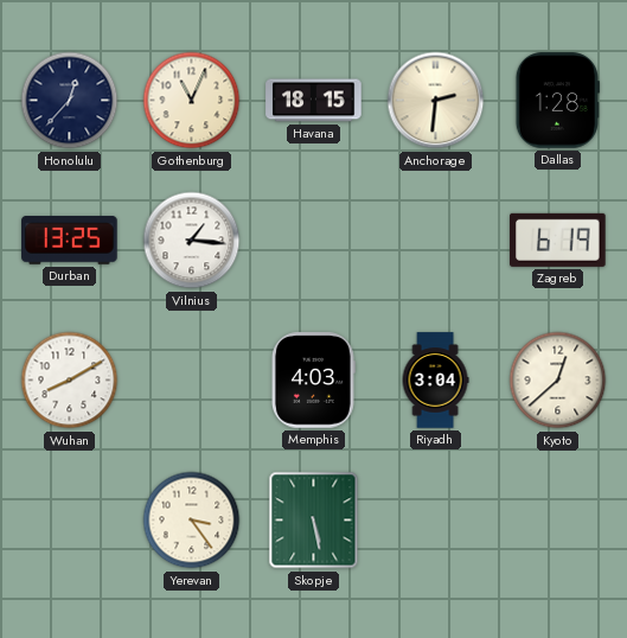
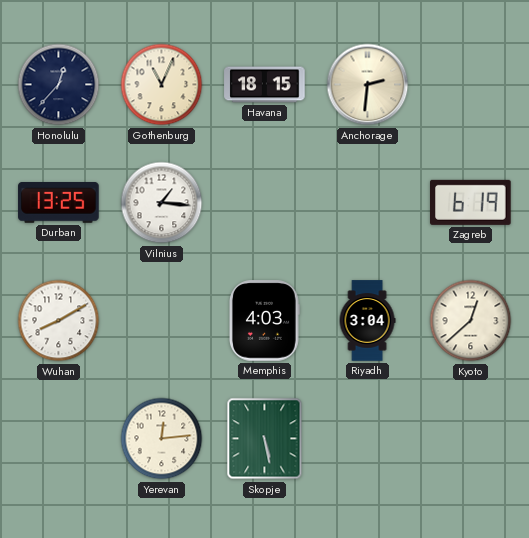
Dallas: 1:28 -> none (557, 101)
Yerevan: 3:24 -> 12:14 (162, 439)
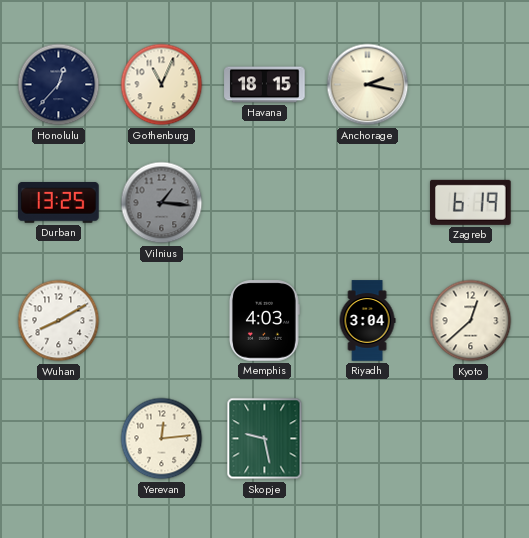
Anchorage: 2:31 -> 2:17 (368, 85)
Vilnius dial: white -> grey (162, 203)
Skopje: 5:28 -> 9:28 (265, 439)
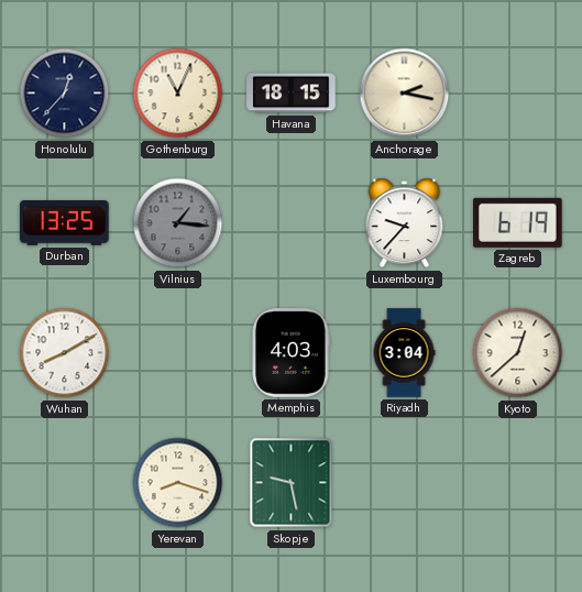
Luxembourg: none -> 9:37 (405, 223)
Yerevan: 12:14 -> 8:18 (178, 483)
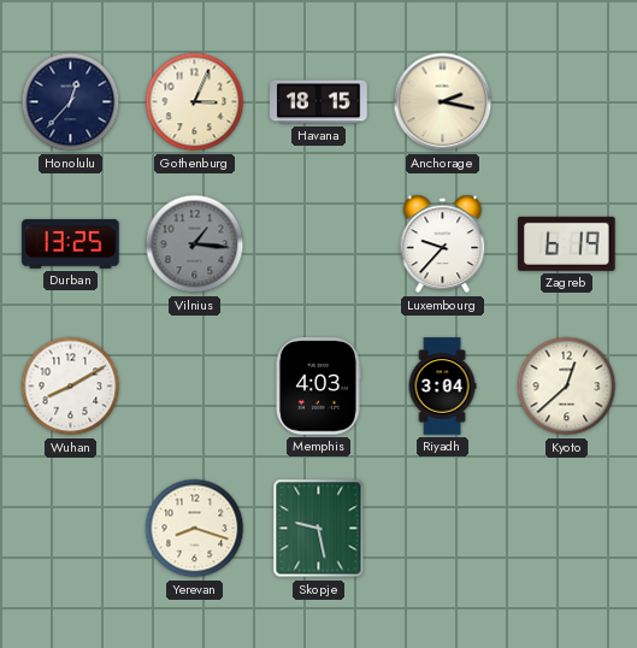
Gothenburg: 11:04 -> 3:04 (195, 102)
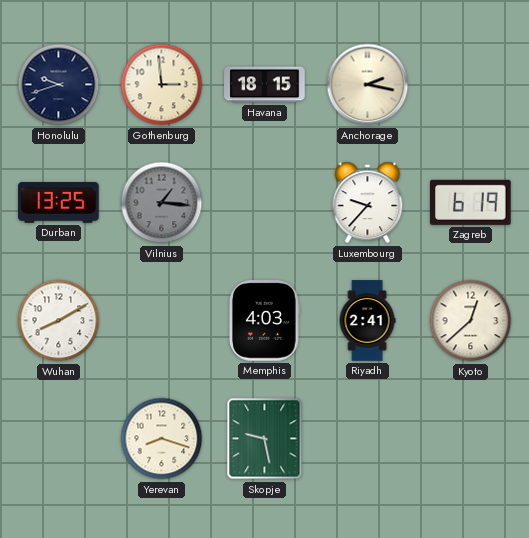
Honolulu: 12:37 -> 9:42 (59, 85)
Gothenburg: 3:04 -> 2:59 (162, 85)
Riyadh: 3:04 -> 2:41 (367, 321)
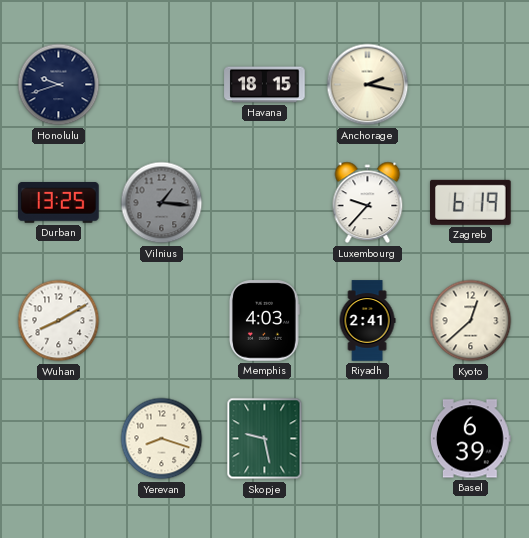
Gothenburg: 2:59 -> none (162, 85)
Basel: none -> 6:39 (470, 439)
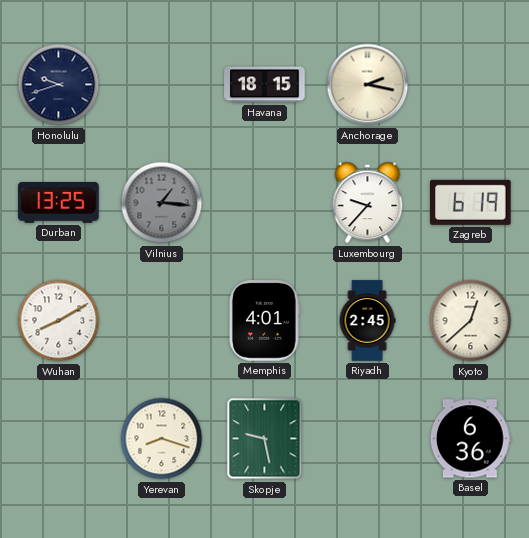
Memphis: 4:03 -> 4:01 (264, 321)
Riyadh: 2:41 -> 2:45 (367, 321)
Basel: 6:39 -> 6:36 (470, 439)
